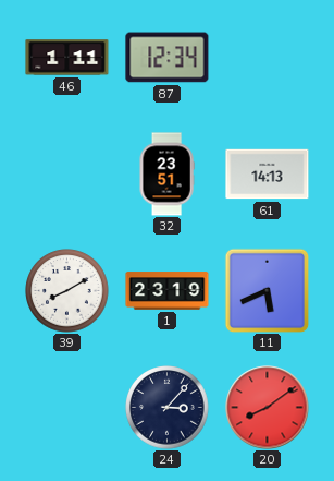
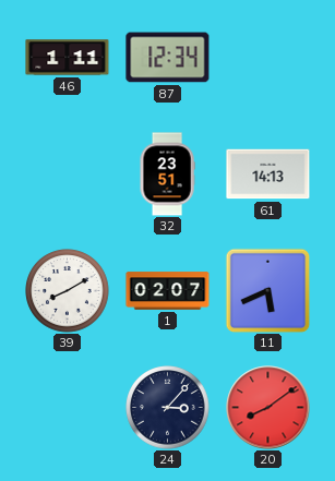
1: 23:19 -> 02:07 (168, 291)
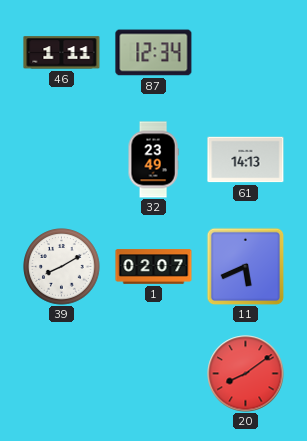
32: 23:51 -> 23:49 (153, 160)
24: 3:07 -> none (168, 408)
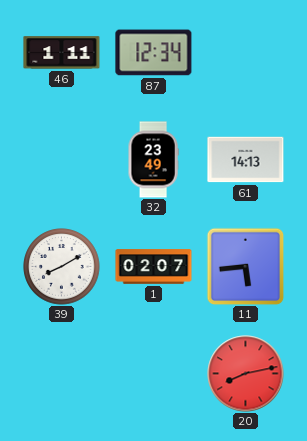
11: 5:41 -> 5:44 (245, 266)
20: 8:09 -> 8:13 (246, 374)
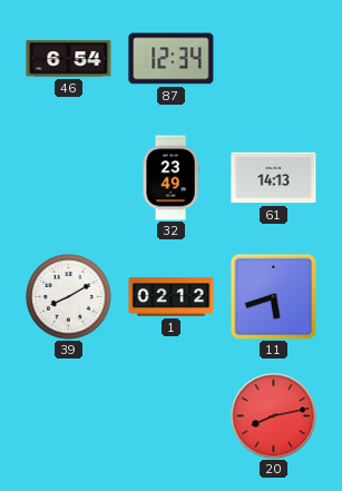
46: 1:11 -> 6:54 (69, 59)
1: 02:07 -> 02:12 (172, 297)
11: 5:44 -> 5:42 (273, 296)
